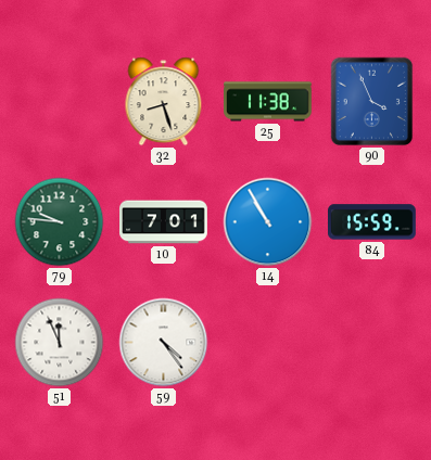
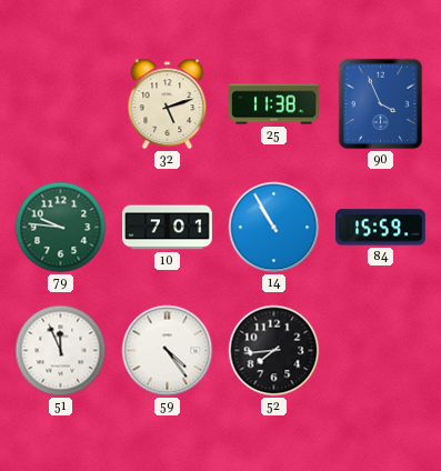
32: 8:27 -> 5:12 (168, 104)
52: none -> 7:44 (274, 351)
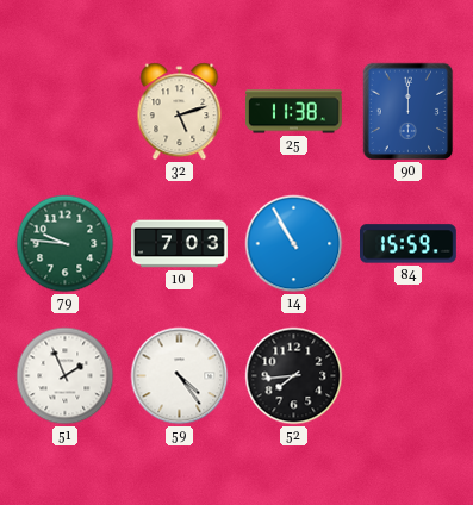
90: 3:56 -> 12:00 (409, 112)
10: 7:01 -> 7:03 (180, 244)
51: 11:56 -> 1:56 (66, 376)
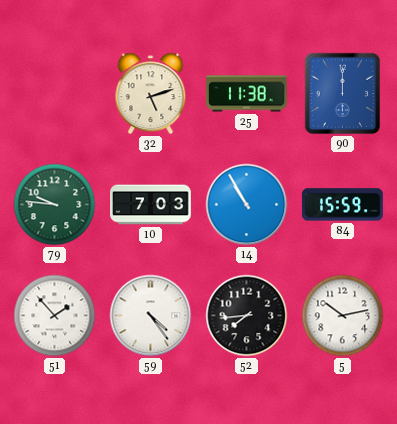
51: 1:56 -> 1:53 (55, 316)
5: none -> 10:13 (343, 316)
